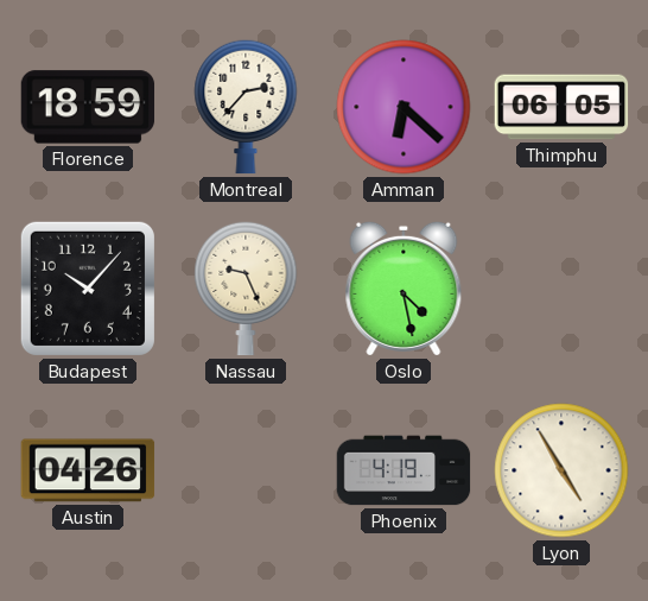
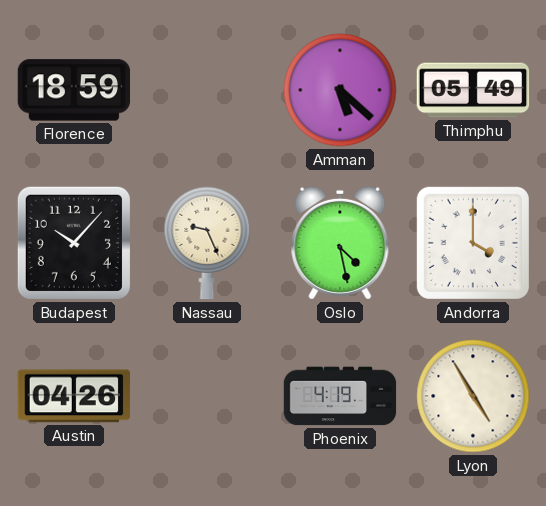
Montreal: 2:37 -> none (246, 107)
Amman: 6:22 -> 5:22 (340, 90)
Thimphu: 06:05 -> 05:49 (473, 90)
Andorra: none -> 4:00 (473, 243)
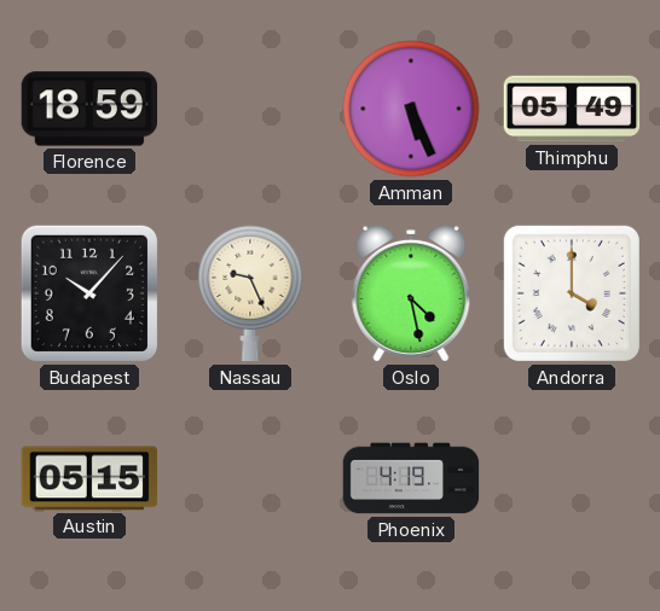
Amman: 5:22 -> 5:26 (411, 109)
Austin: 04:26 -> 05:15 (89, 478)
Lyon: 4:55 -> none (473, 396)
